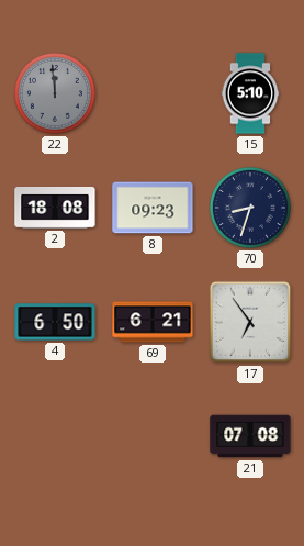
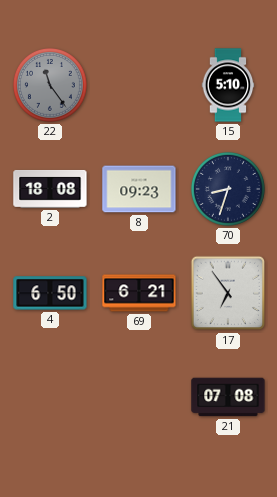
22: 11:59 -> 11:24 (50, 85)
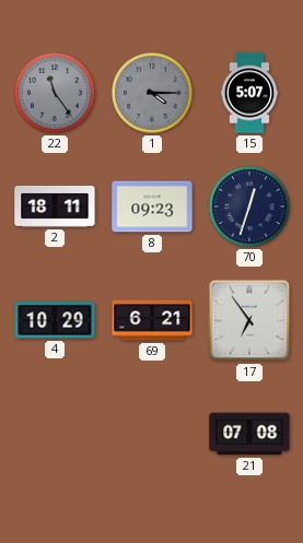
1: none -> 4:15 (152, 93)
15: 5:10 -> 5:07 (249, 93)
2: 18:08 -> 18:11 (55, 206)
70: 8:33 -> 12:33 (249, 206)
4: 6:50 -> 10:29 (55, 320)
